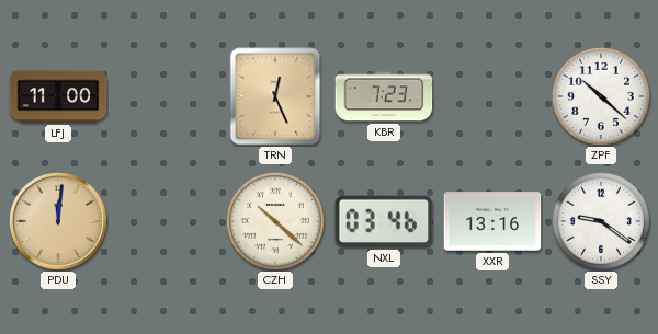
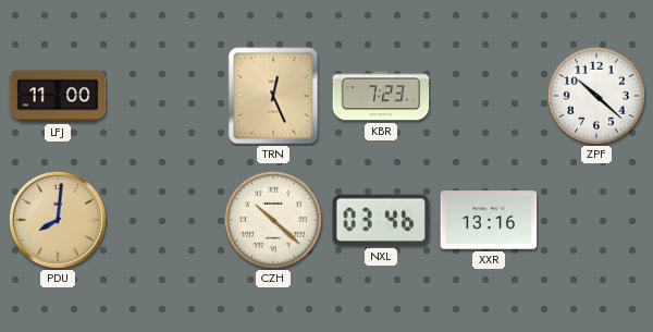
PDU: 12:01 -> 8:01 (58, 220)
SSY: 9:21 -> none (601, 221)
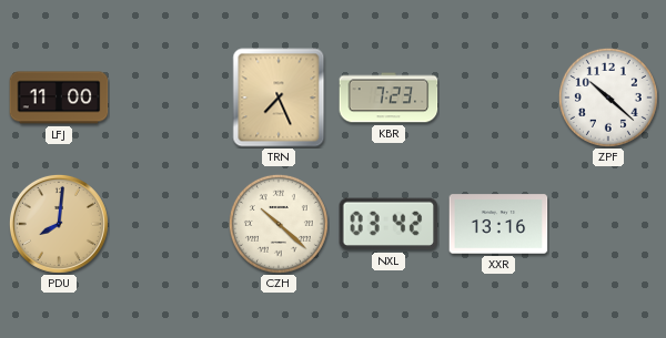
TRN: 12:26 -> 7:26 (279, 98)
NXL: 03:46 -> 03:42 (389, 224)
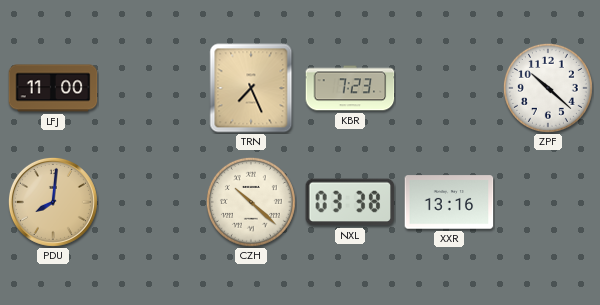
NXL: 03:42 -> 03:38 (350, 202)
